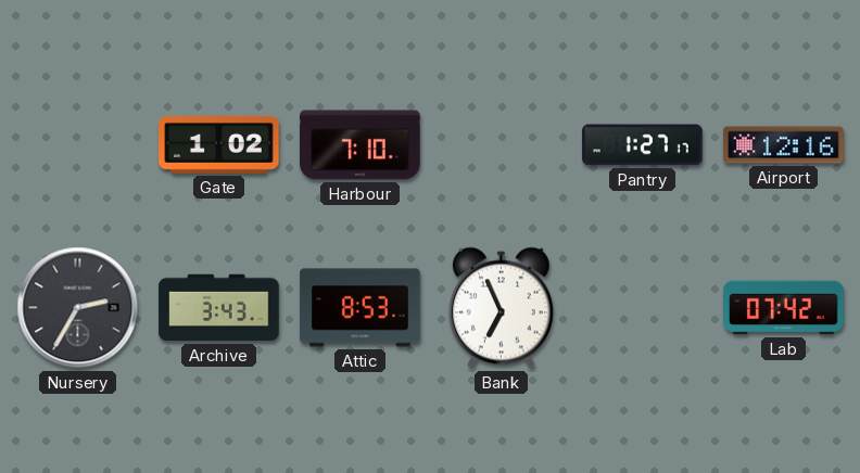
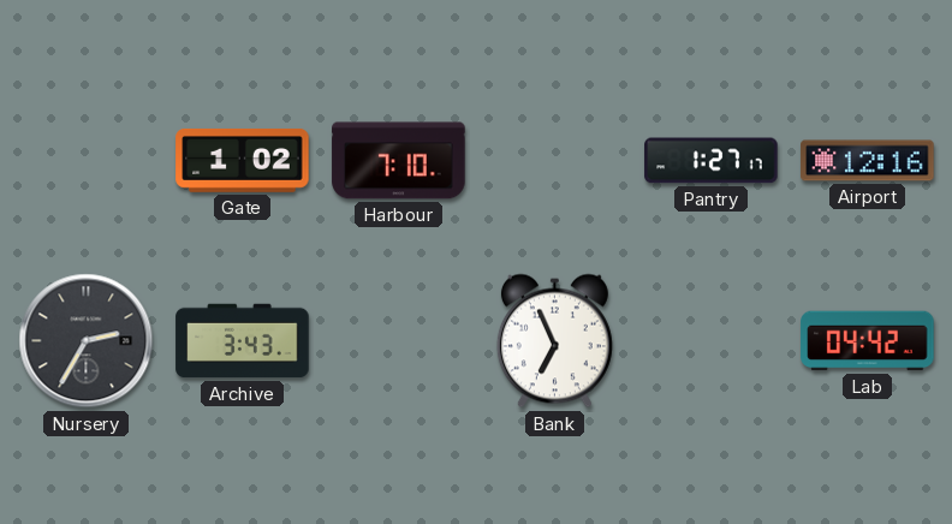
Attic: 8:53 -> none (361, 308)
Lab: 07:42 -> 04:42 (868, 341)
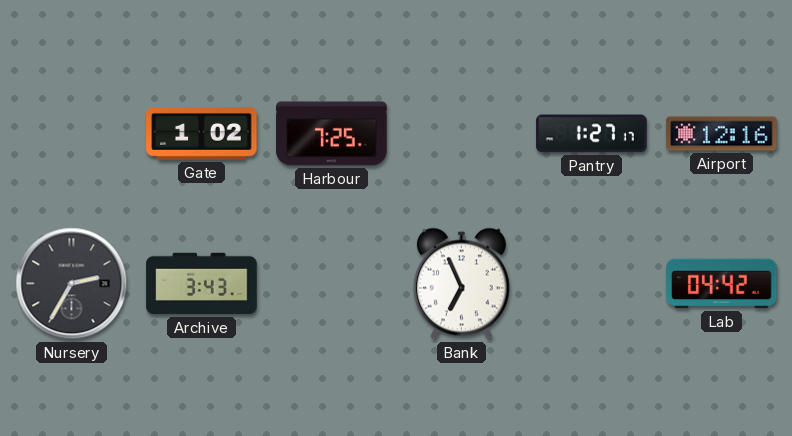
Harbour: 7:10 -> 7:25 (332, 134)
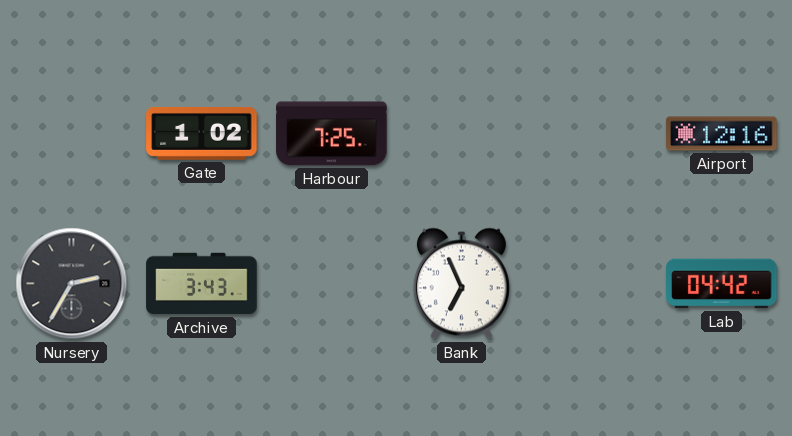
Pantry: 1:27 -> none (592, 134)
